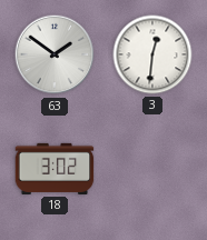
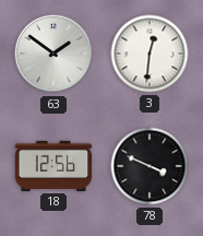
18: 3:02 -> 12:56 (53, 166)
78: none -> 3:49 (150, 166)
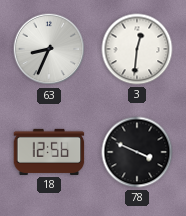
63: 1:51 -> 8:34 (49, 49)
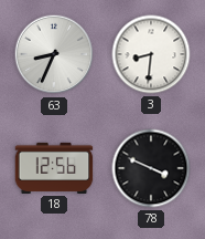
3: 12:31 -> 8:31 (151, 54)
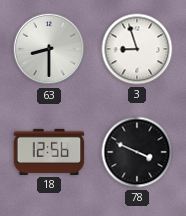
63: 8:34 -> 8:30 (49, 49)
3: 8:31 -> 8:57 (137, 49)
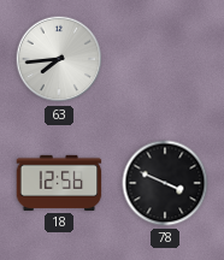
63: 8:30 -> 7:44 (59, 59)
3: 8:57 -> none (137, 49)
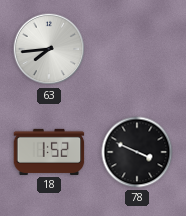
18: 12:56 -> 1:52 (49, 152)
